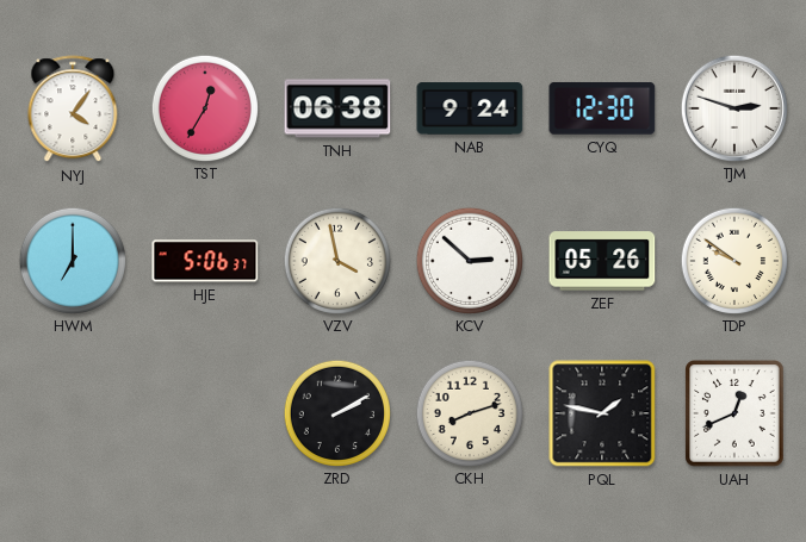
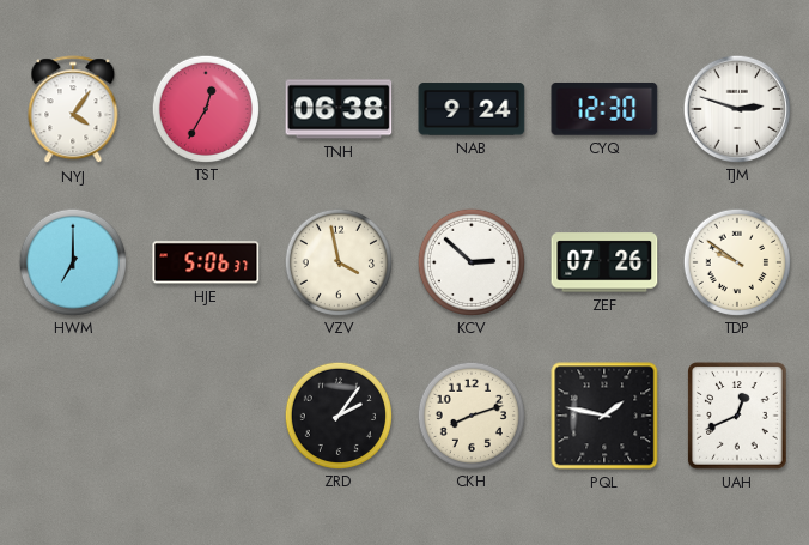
ZEF: 05:26 -> 07:26 (604, 262)
ZRD: 2:10 -> 2:06 (337, 414)
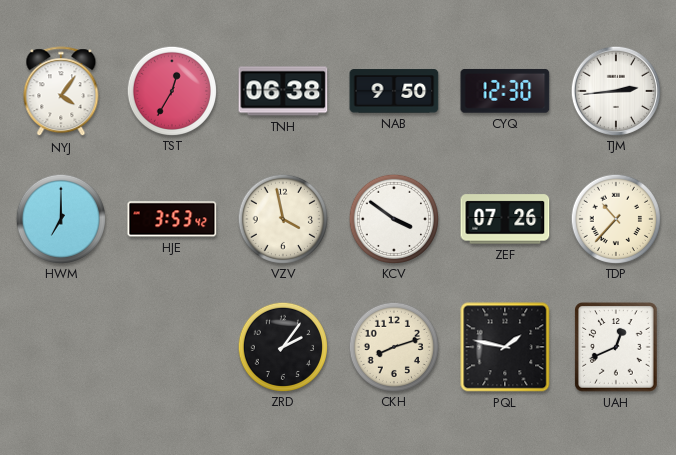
NAB: 9:24 -> 9:50 (394, 91)
TJM: 2:48 -> 2:44 (615, 90)
HJE: 5:06 -> 3:53 (172, 219)
KCV: 2:52 -> 3:51 (393, 218)
TDP: 9:51 -> 10:37 (615, 218)
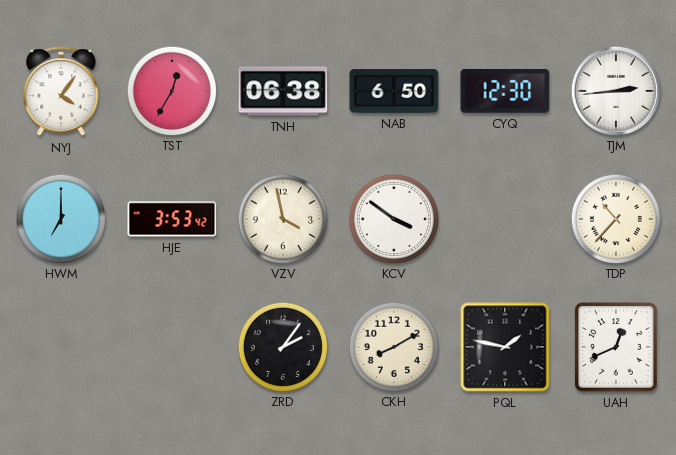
NAB: 9:50 -> 6:50 (394, 91)
ZEF: 07:26 -> none (505, 219)
CKH: 8:12 -> 8:10 (393, 346)
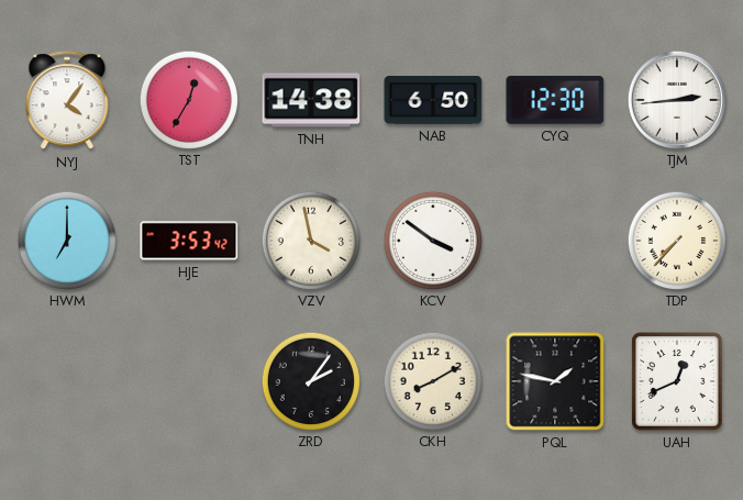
TNH: 06:38 -> 14:38 (311, 100)
TDP: 10:37 -> 7:37 (676, 240)
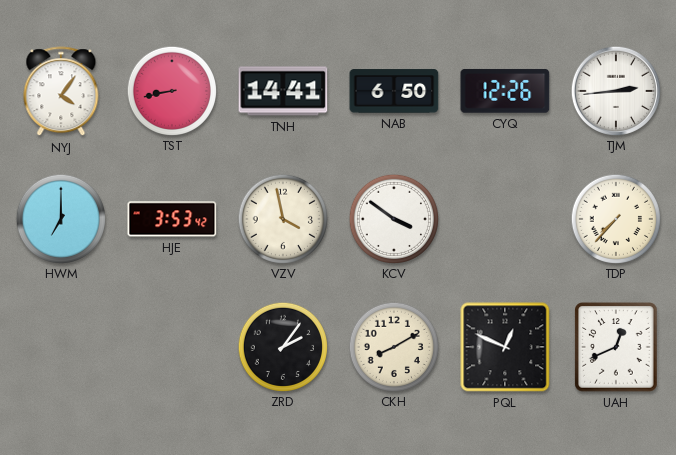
TST: 12:35 -> 8:43 (171, 90)
TNH: 14:38 -> 14:41 (283, 91)
CYQ: 12:30 -> 12:26 (505, 91)
PQL: 1:47 -> 12:49 (505, 347)
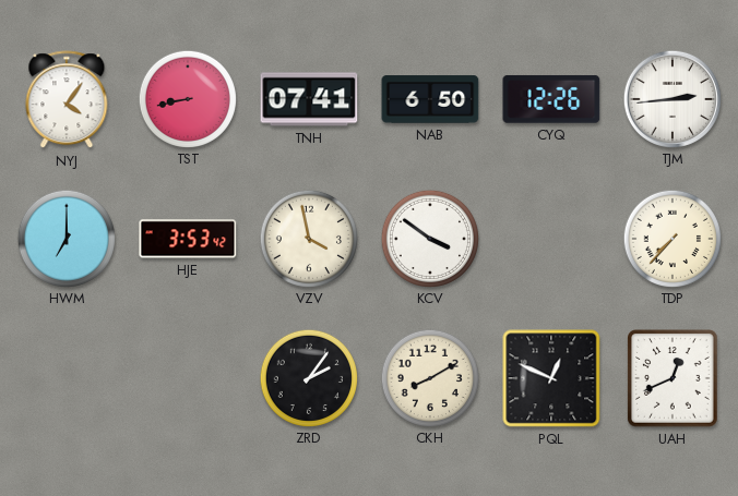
TNH: 14:41 -> 07:41 (309, 99)
